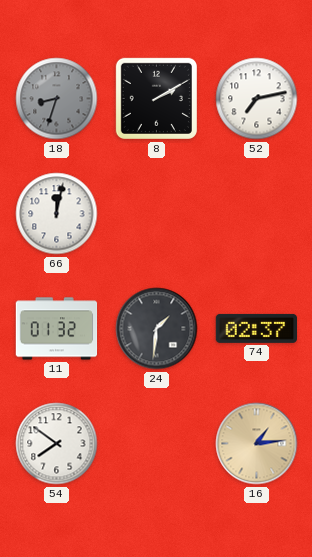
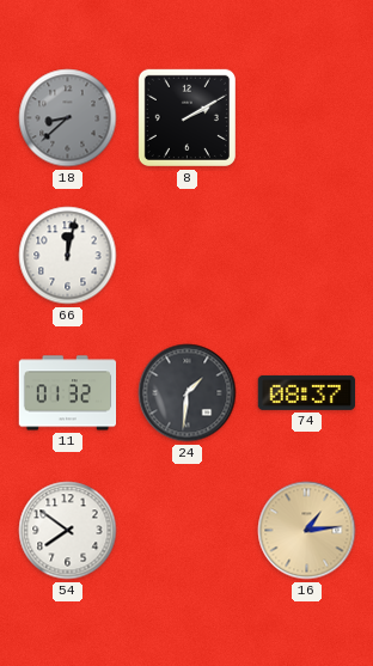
18: 8:33 -> 8:38 (68, 118)
52: 7:13 -> none (257, 99)
74: 02:37 -> 08:37 (306, 392)
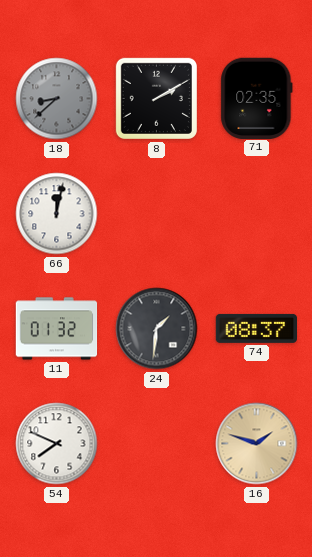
71: none -> 02:35 (257, 98)
54: 7:51 -> 7:49 (57, 444)
16: 1:14 -> 1:48 (257, 444)
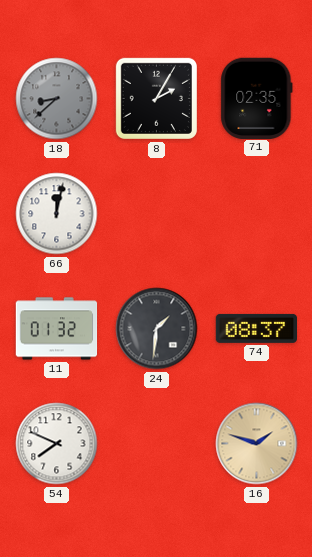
8: 2:10 -> 2:05 (156, 98)
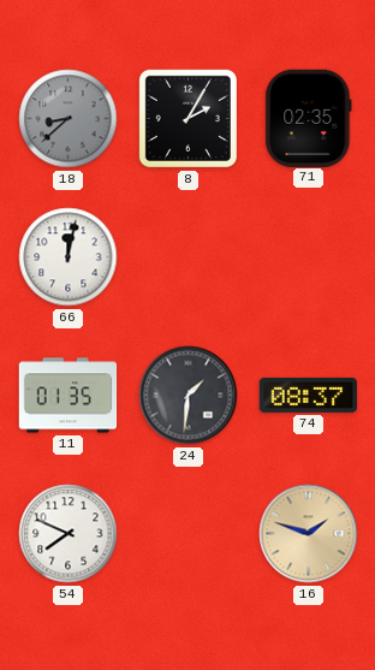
11: 01:32 -> 01:35 (69, 396)
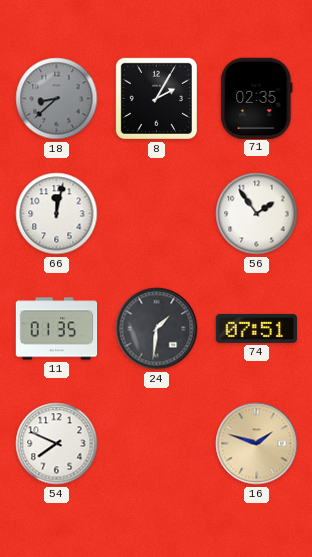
56: none -> 1:54 (257, 214)
74: 08:37 -> 07:51 (256, 328)
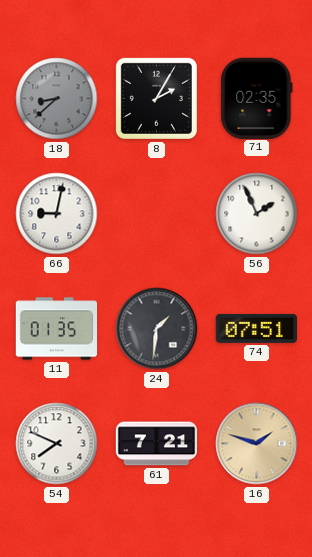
66: 12:02 -> 9:02 (57, 214)
56: 1:54 -> 1:56 (257, 214)
61: none -> 7:21 (157, 444)
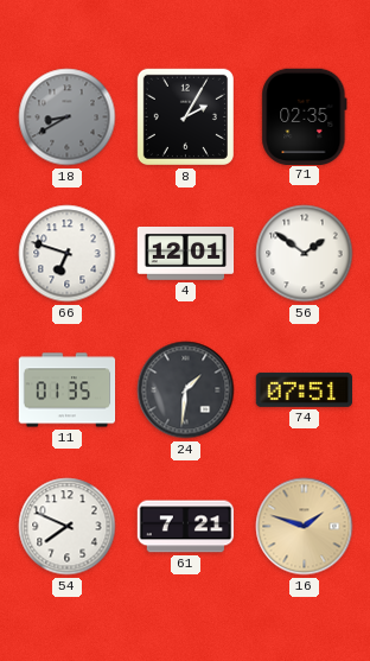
18: 8:38 -> 8:40 (68, 117)
66: 9:02 -> 6:48 (68, 254)
4: none -> 12:01 (186, 254)
56: 1:56 -> 1:51 (305, 254)
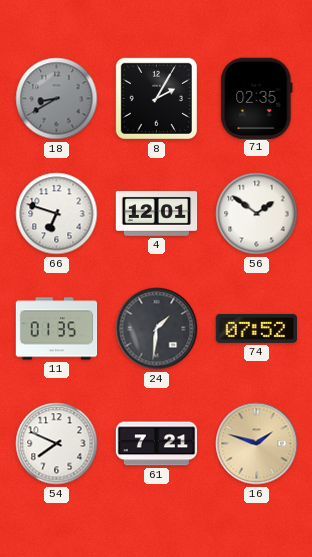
74: 07:51 -> 07:52 (256, 328)
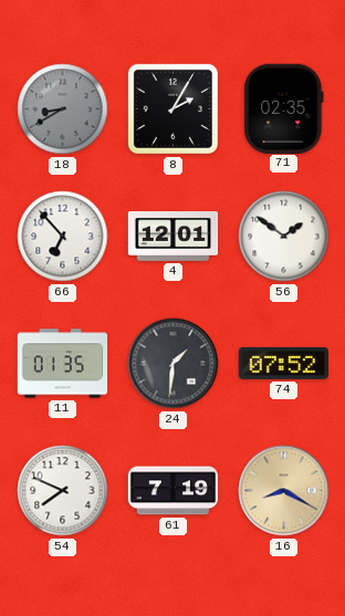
66: 6:48 -> 6:53 (63, 237)
61: 7:21 -> 7:19 (174, 491)
16: 1:48 -> 8:20 (284, 491)
